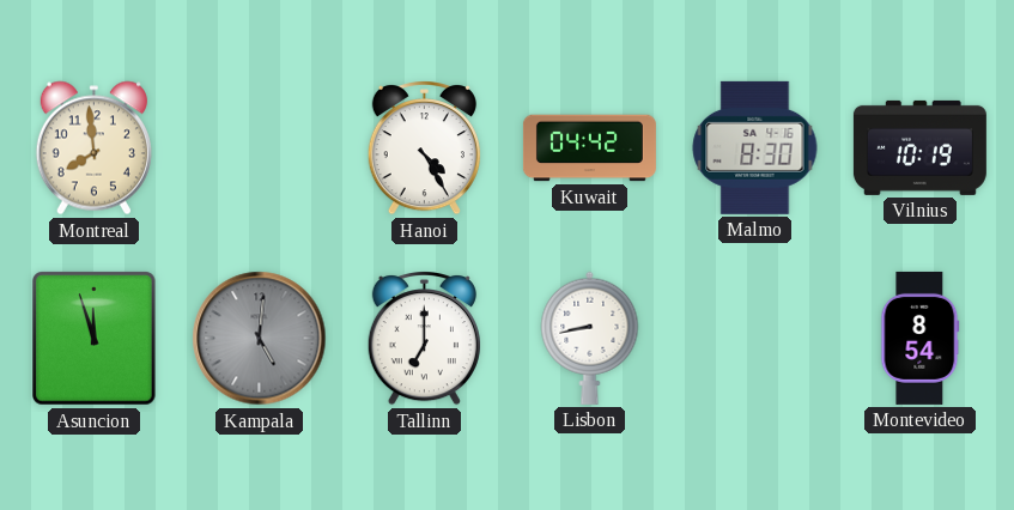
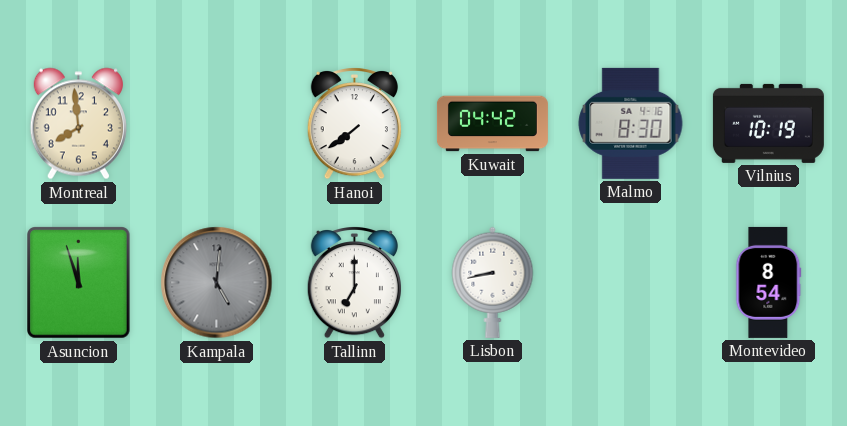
Hanoi: 4:25 -> 7:39 (354, 123)
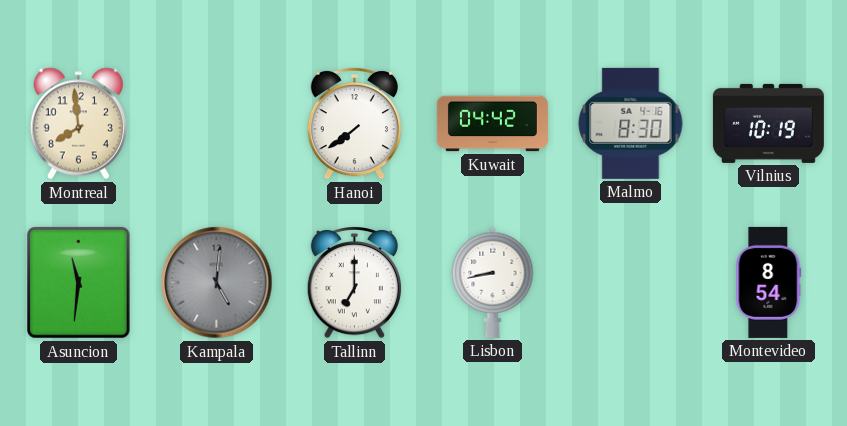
Asuncion: 11:57 -> 11:31 (79, 283)
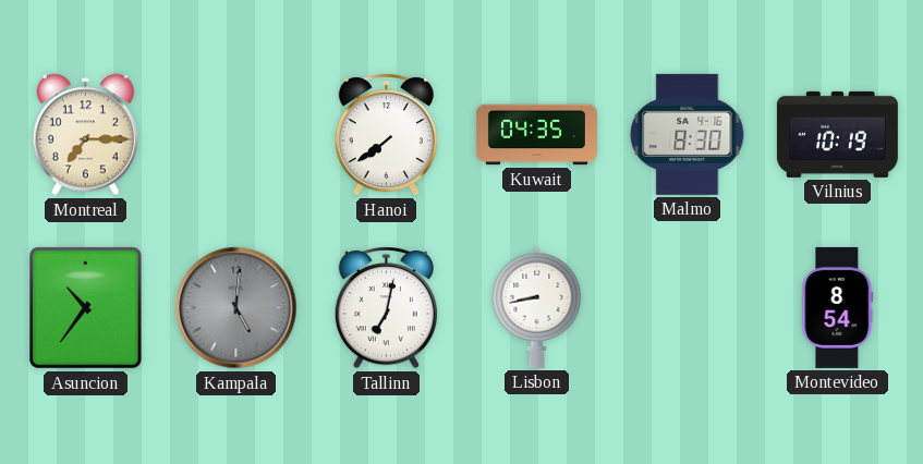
Montreal: 7:59 -> 7:15 (85, 135)
Kuwait: 04:42 -> 04:35 (536, 135)
Asuncion: 11:31 -> 10:36 (86, 308)
Tallinn: 7:00 -> 7:02 (386, 307)
